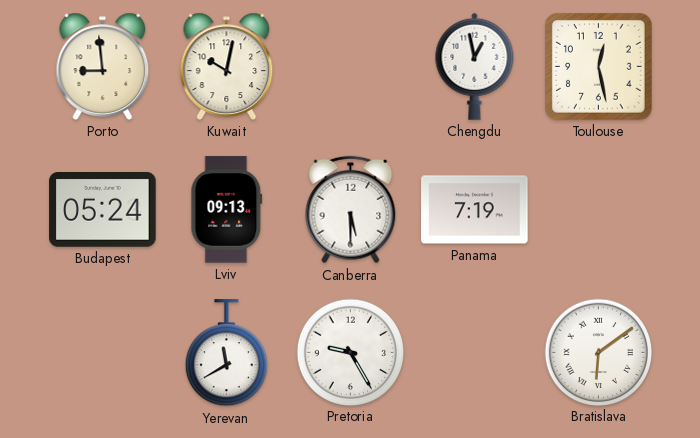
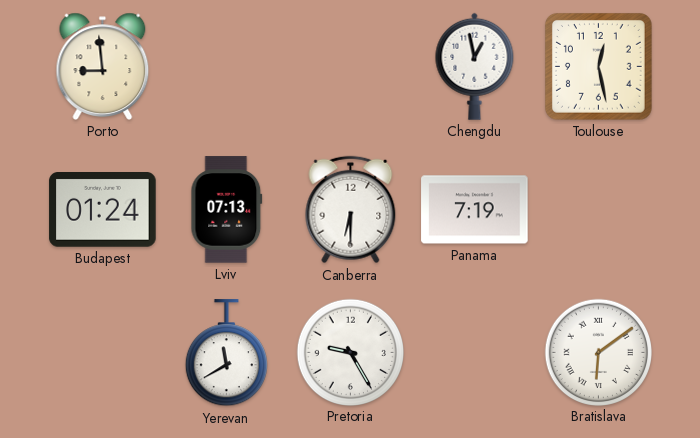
Kuwait: 10:02 -> none (227, 66)
Budapest: 05:24 -> 01:24 (103, 210)
Lviv: 09:13 -> 07:13 (227, 210)
Canberra: 5:30 -> 6:30 (351, 210)
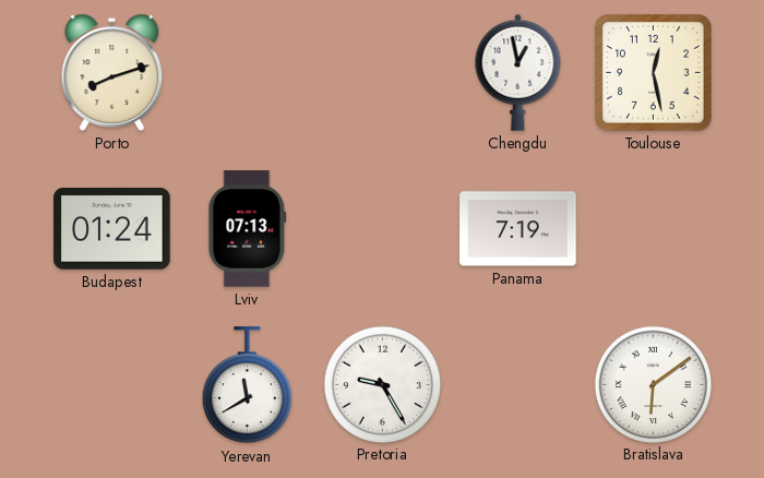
Porto: 8:59 -> 8:12 (112, 72)
Canberra: 6:30 -> none (351, 210)
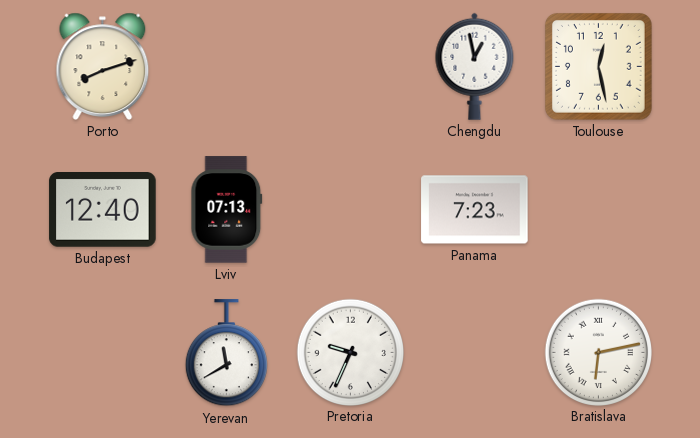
Budapest: 01:24 -> 12:40 (103, 210)
Panama: 7:19 -> 7:23 (475, 210)
Pretoria: 9:25 -> 9:34 (350, 352)
Bratislava: 6:09 -> 6:13 (598, 352)
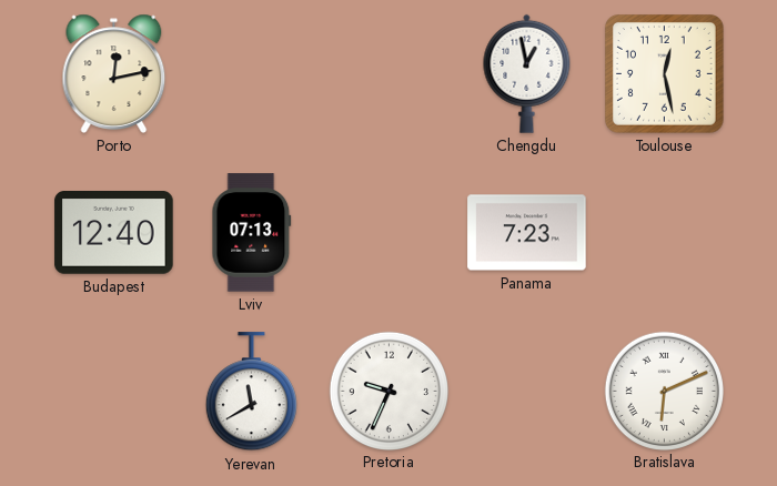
Porto: 8:12 -> 12:13 (114, 73)
Bratislava: 6:13 -> 6:11 (664, 391)
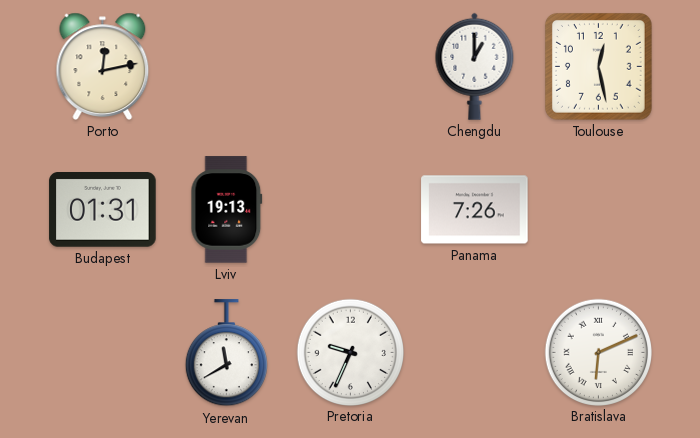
Chengdu: 12:58 -> 1:00 (475, 66)
Budapest: 12:40 -> 01:31 (103, 210)
Lviv: 07:13 -> 19:13 (227, 210)
Panama: 7:23 -> 7:26 (475, 210)
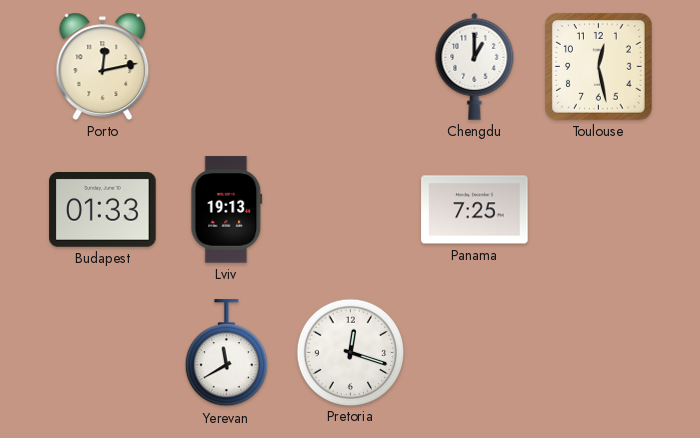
Budapest: 01:31 -> 01:33 (103, 210)
Panama: 7:26 -> 7:25 (475, 210)
Pretoria: 9:34 -> 12:18 (350, 352)
Bratislava: 6:11 -> none (598, 352)
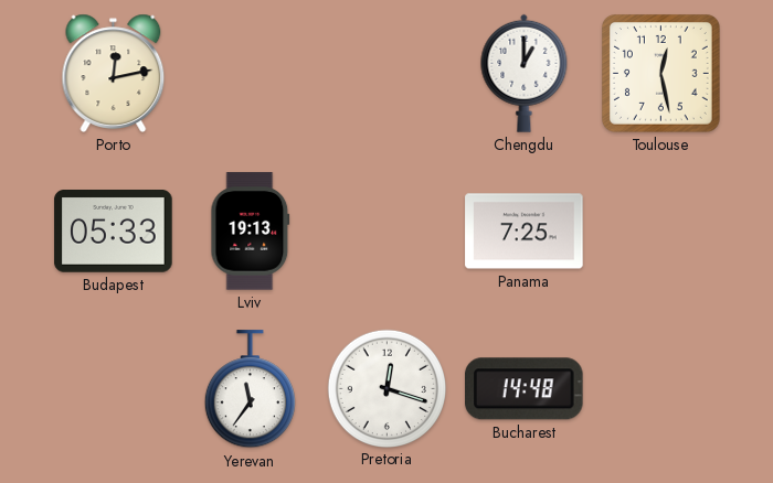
Budapest: 01:33 -> 05:33 (114, 232)
Yerevan: 11:40 -> 11:36 (250, 389)
Bucharest: none -> 14:48 (525, 389)
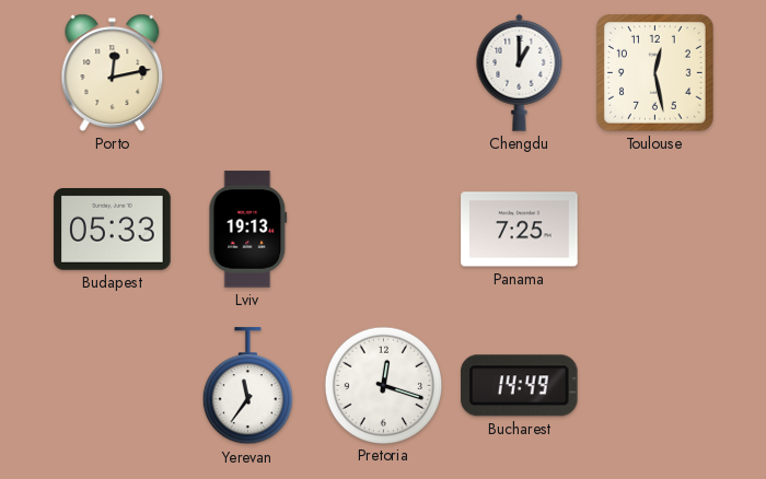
Bucharest: 14:48 -> 14:49 (520, 386)
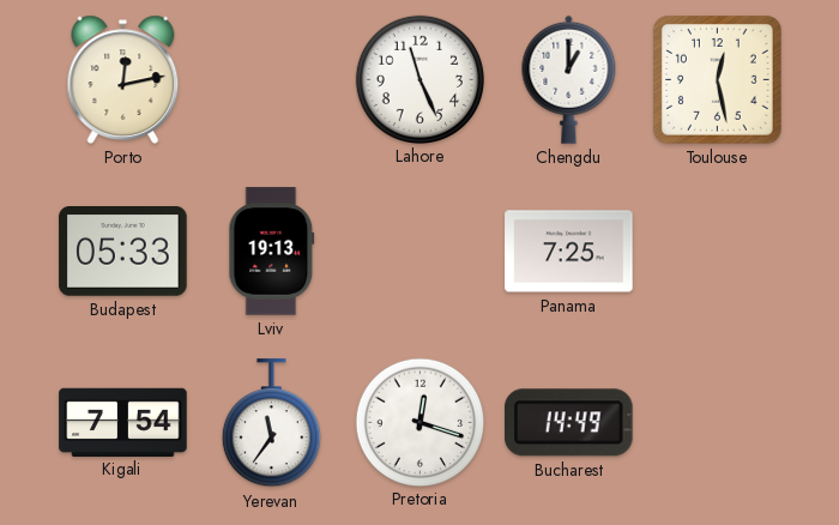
Lahore: none -> 11:26 (419, 79)
Kigali: none -> 7:54 (123, 422)
